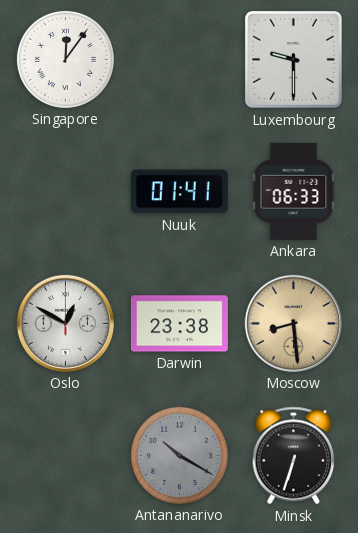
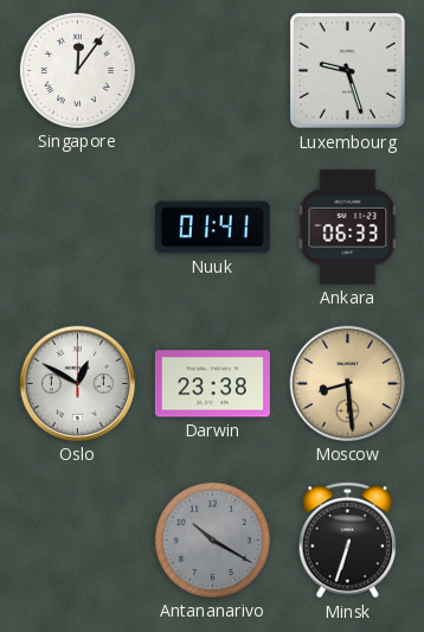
Luxembourg: 9:30 -> 9:27 (347, 70)
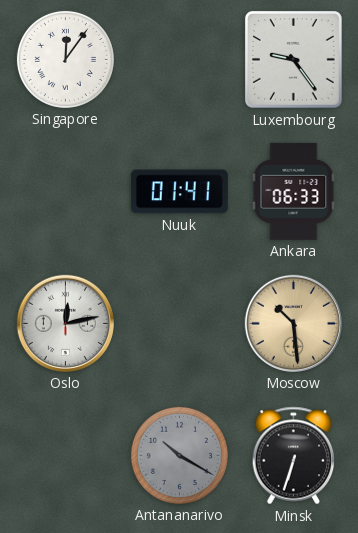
Luxembourg: 9:27 -> 9:24 (293, 59)
Oslo: 12:50 -> 12:13 (65, 323)
Darwin: 23:38 -> none (212, 384)
Moscow: 8:29 -> 10:29 (293, 323)
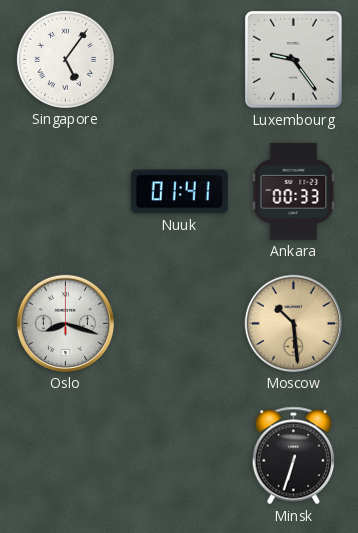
Singapore: 12:06 -> 5:06 (65, 59)
Ankara: 06:33 -> 00:33 (294, 191)
Oslo: 12:13 -> 8:18 (65, 323)
Antananarivo: 10:20 -> none (179, 455)
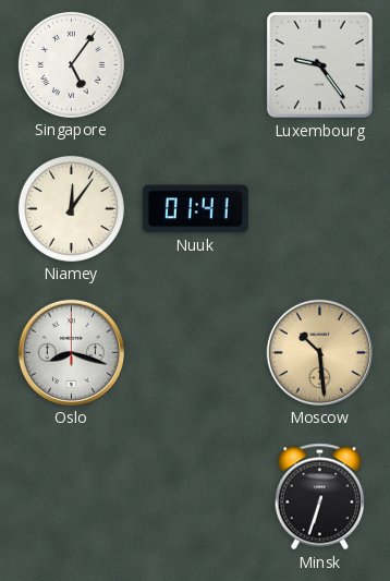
Niamey: none -> 12:06 (71, 208)
Ankara: 00:33 -> none (294, 191)
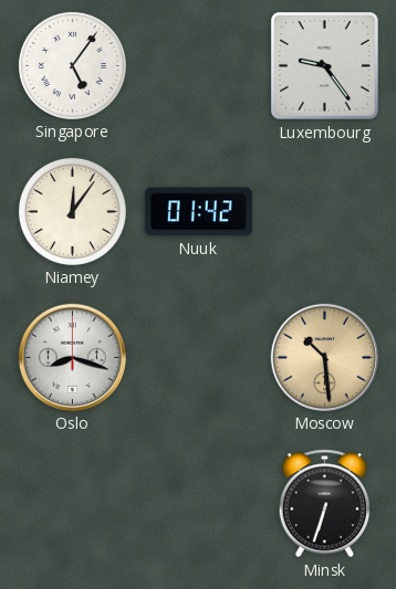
Nuuk: 01:41 -> 01:42 (198, 212)
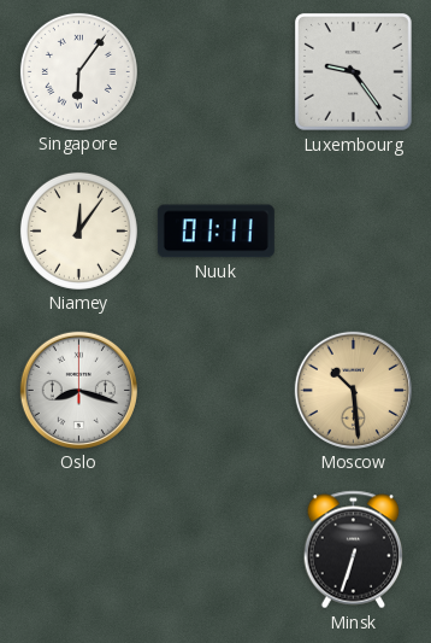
Singapore: 5:06 -> 6:06 (78, 71)
Nuuk: 01:42 -> 01:11 (215, 232)
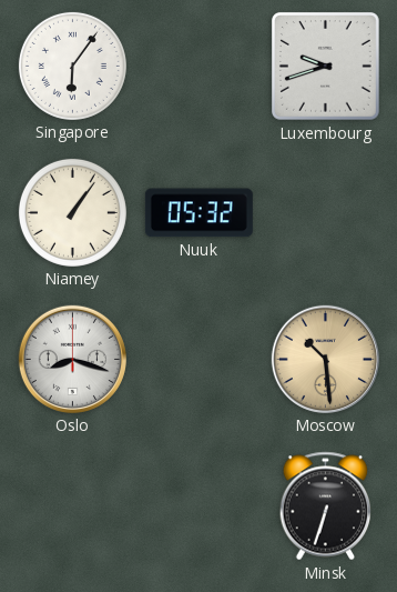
Luxembourg: 9:24 -> 9:42 (325, 66)
Niamey: 12:06 -> 1:06 (72, 212)
Nuuk: 01:11 -> 05:32 (198, 213)
